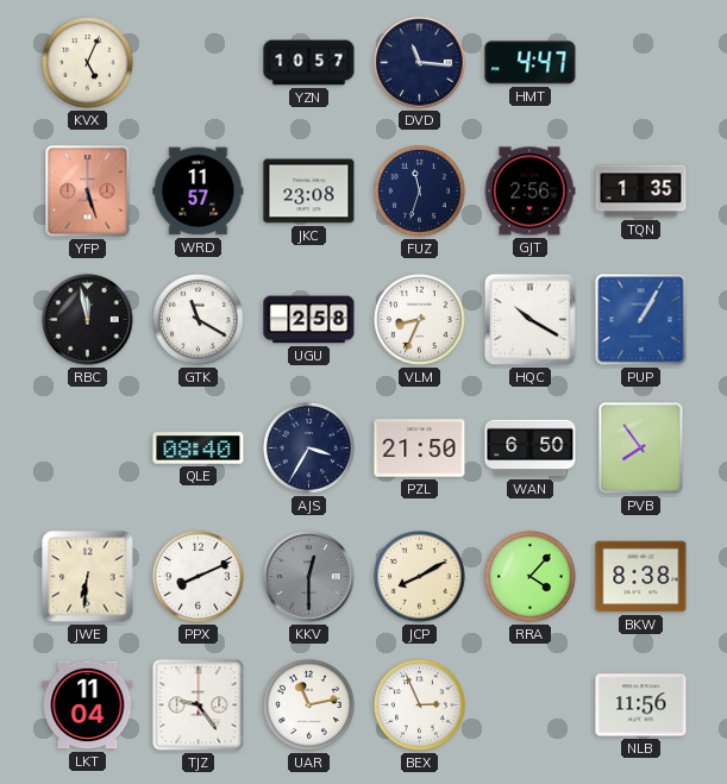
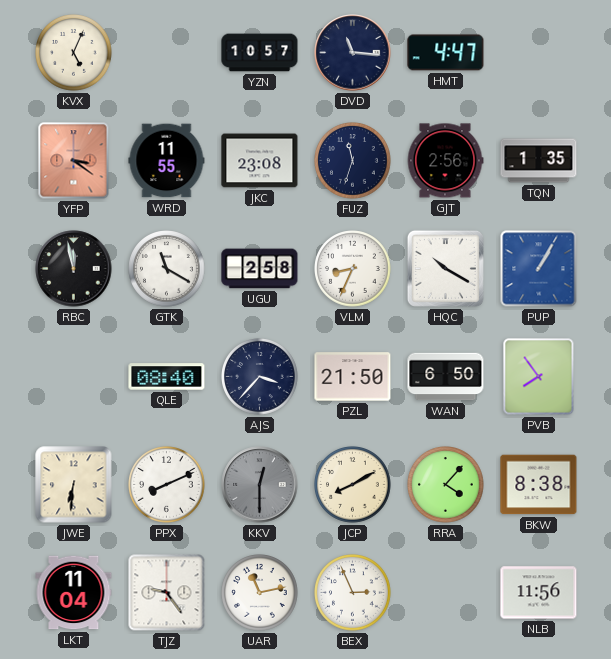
YFP: 5:27 -> 3:21 (74, 161)
WRD: 11:57 -> 11:55 (167, 161)
AJS: 3:35 -> 3:37 (260, 377)
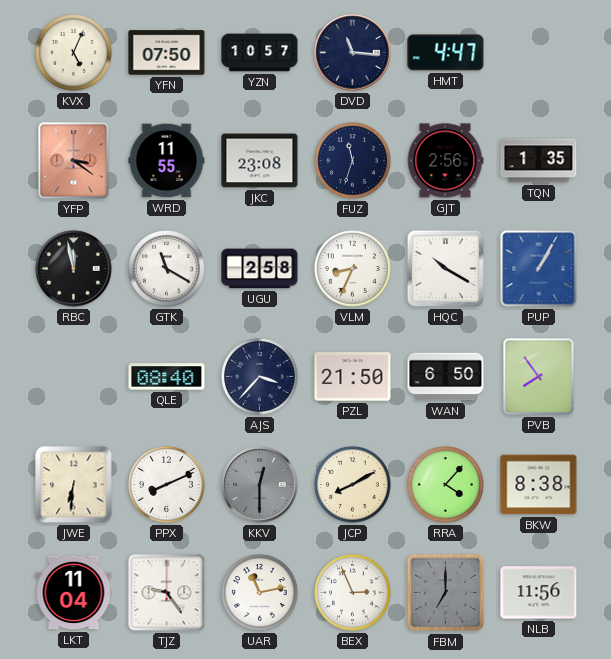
YFN: none -> 07:50 (167, 53)
FBM: none -> 7:00 (446, 593)
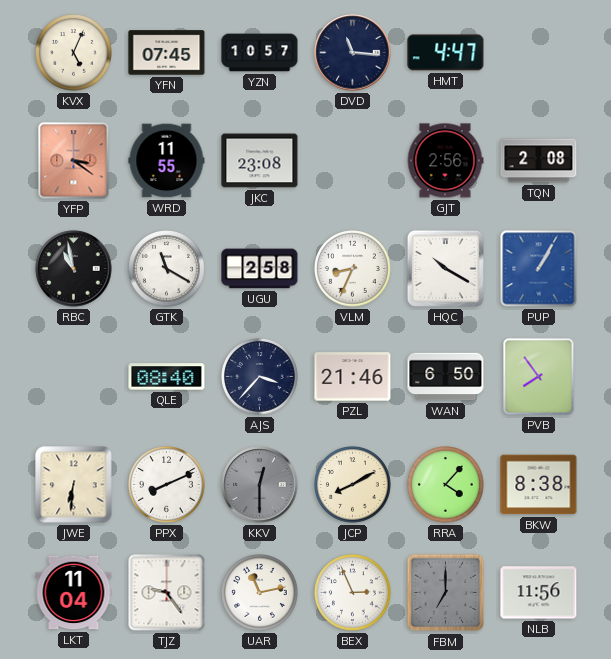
YFN: 07:50 -> 07:45 (167, 53)
FUZ: 11:33 -> none (353, 161)
TQN: 1:35 -> 2:08 (539, 161)
RBC: 11:58 -> 10:58 (74, 269)
PZL: 21:50 -> 21:46 (353, 377)
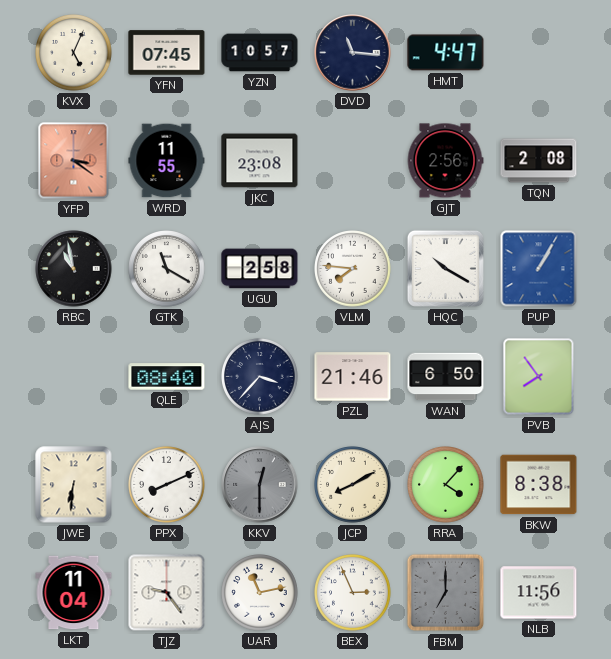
VLM: 8:34 -> 7:46 (353, 269)
